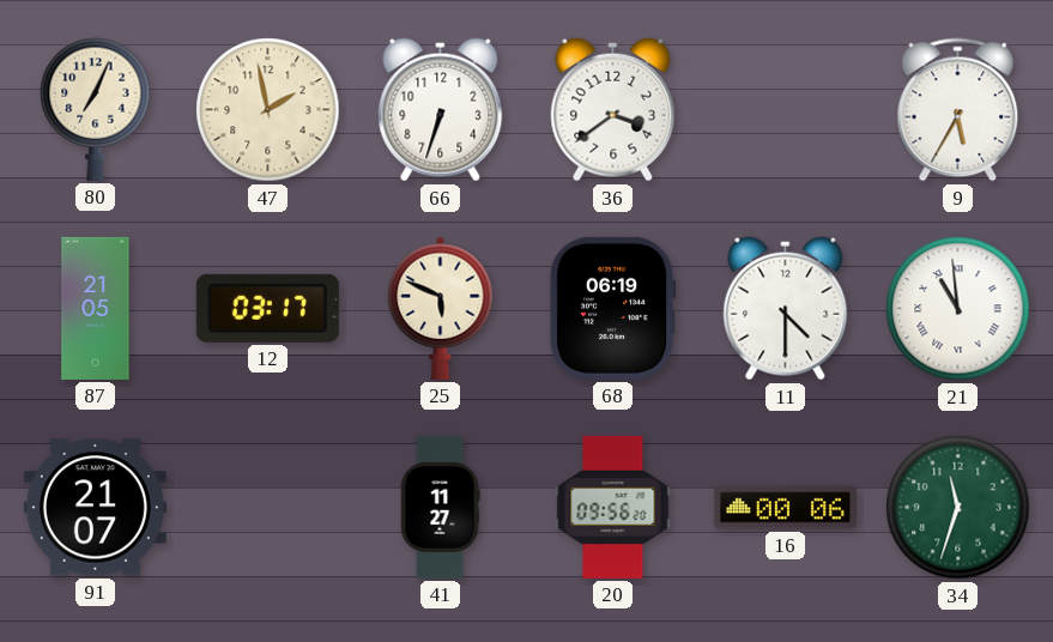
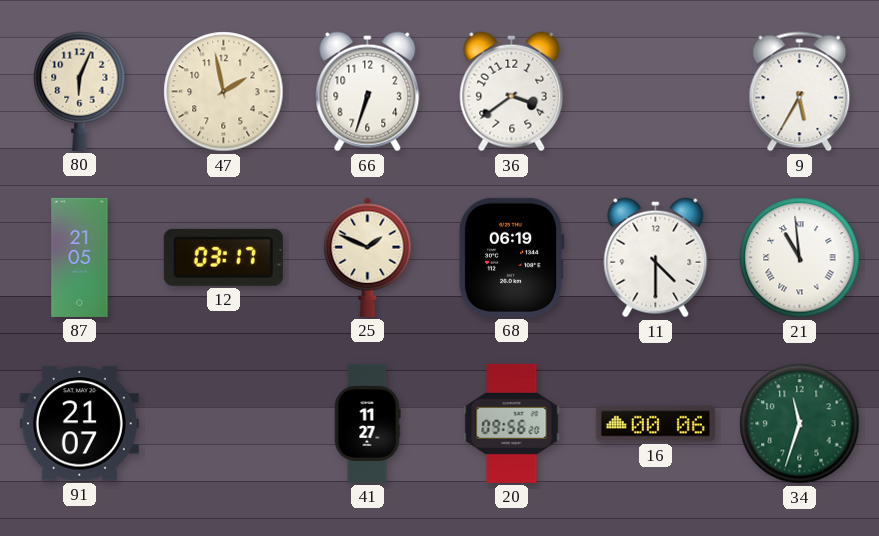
80: 7:04 -> 6:04 (80, 91)
25: 5:49 -> 1:49 (368, 257)
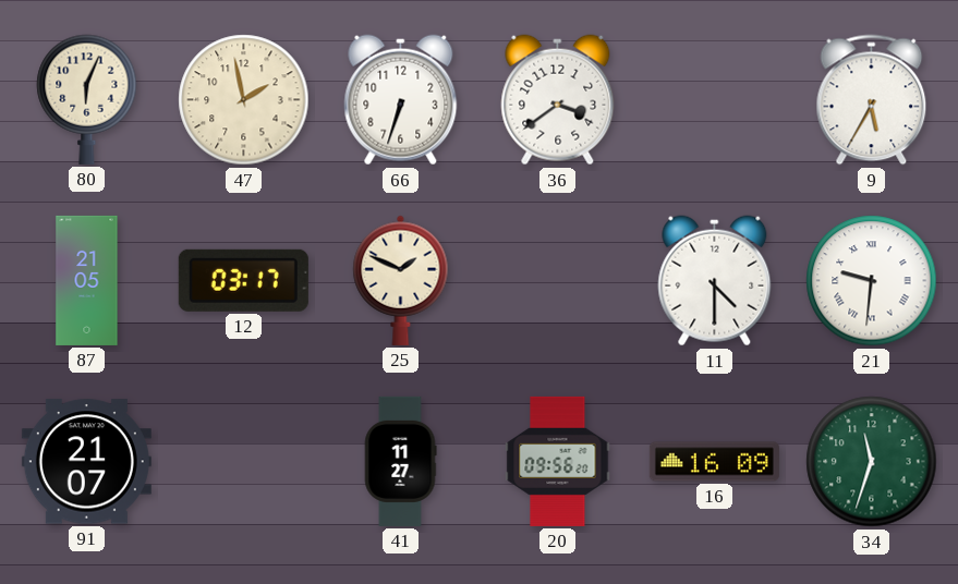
68: 06:19 -> none (511, 257)
21: 10:59 -> 9:31 (872, 281)
16: 00:06 -> 16:09 (714, 462)
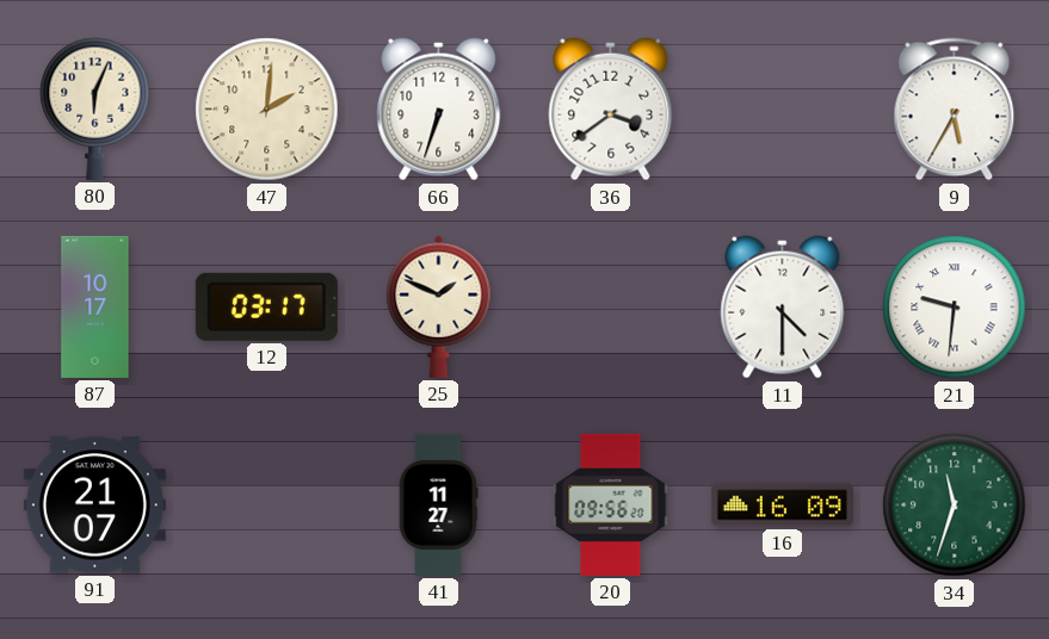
47: 1:58 -> 2:01 (267, 110)
87: 21:05 -> 10:17 (95, 306)
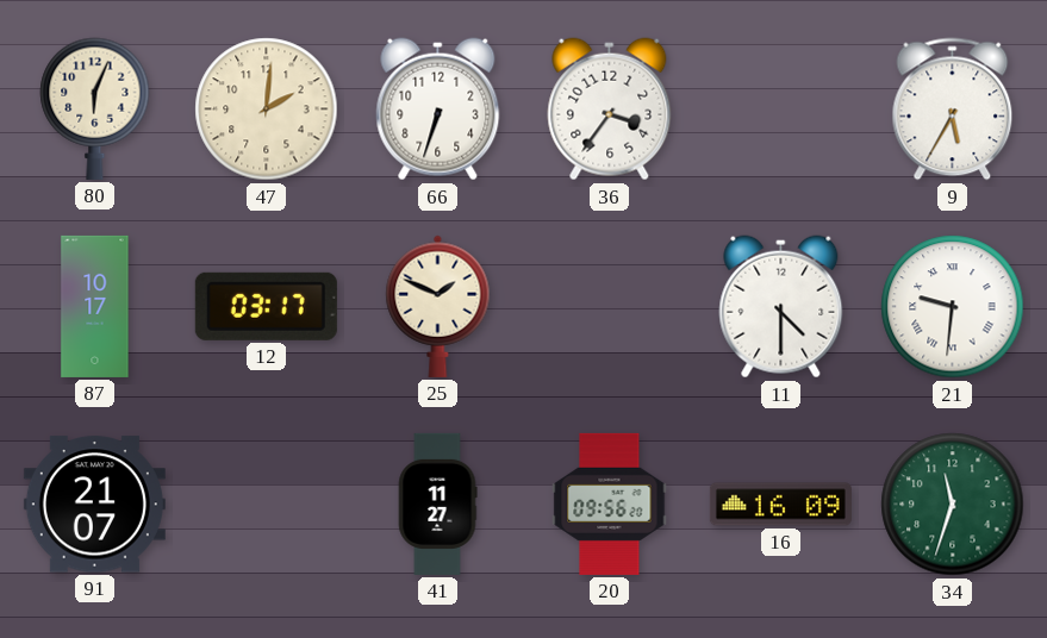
36: 3:39 -> 3:36 (610, 110)
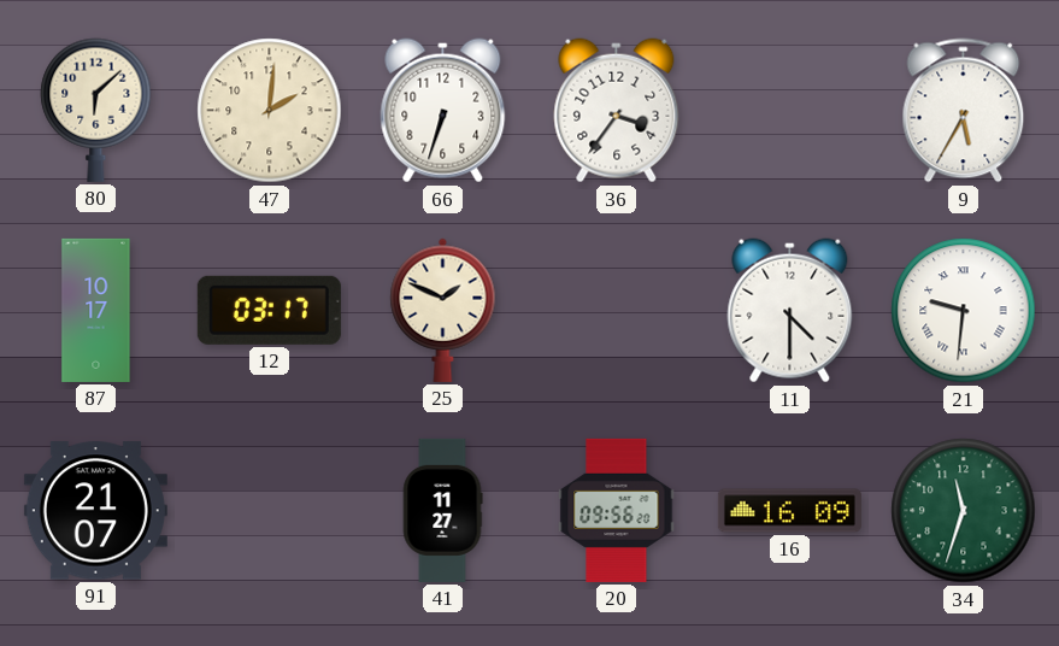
80: 6:04 -> 6:08 (96, 110)
